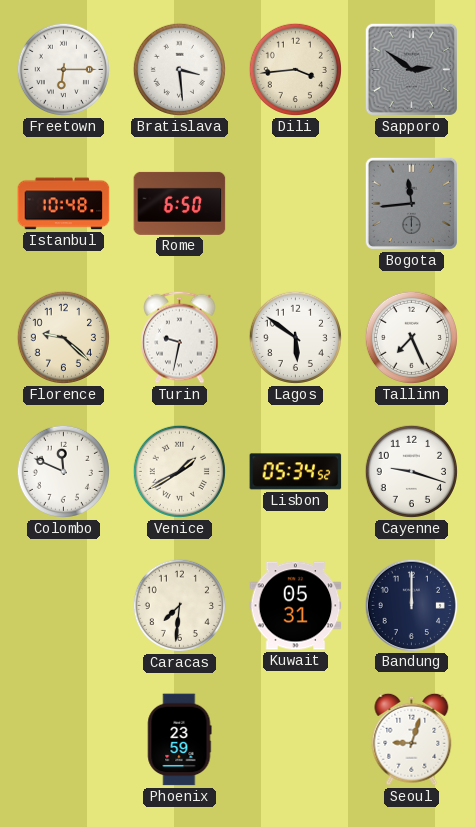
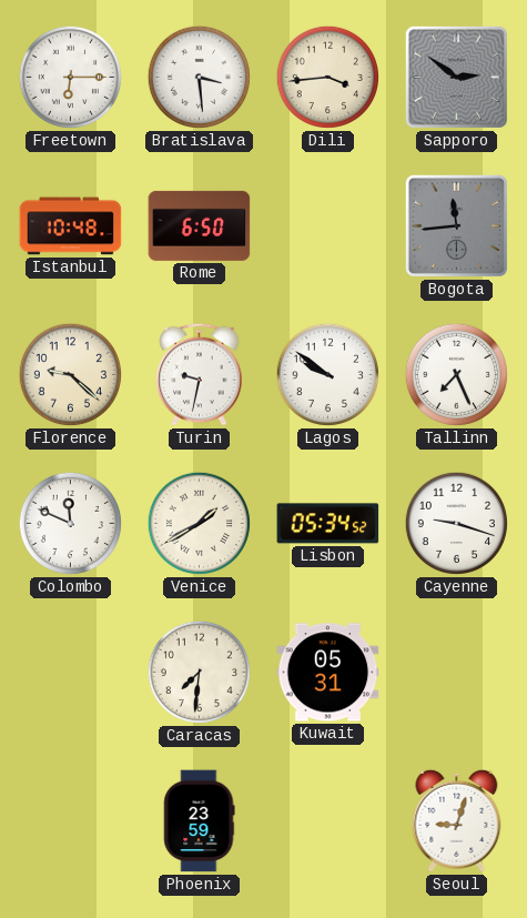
Lagos: 5:51 -> 9:51 (327, 374)
Bandung: 12:00 -> none (411, 605)
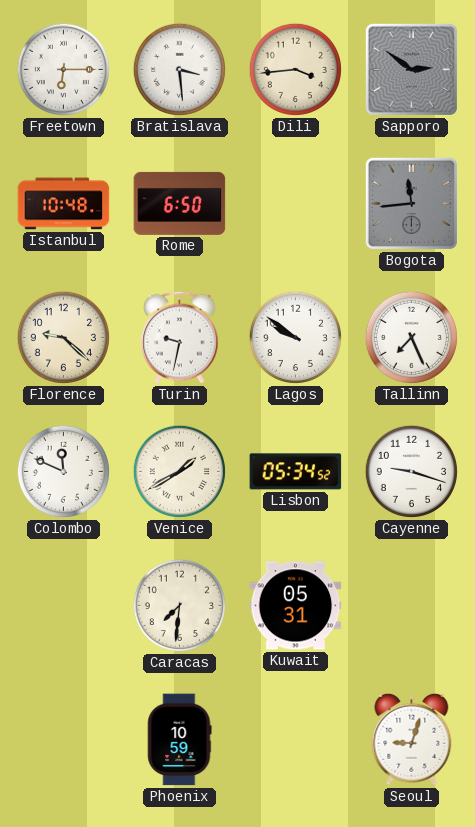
Phoenix: 23:59 -> 10:59 (179, 740)
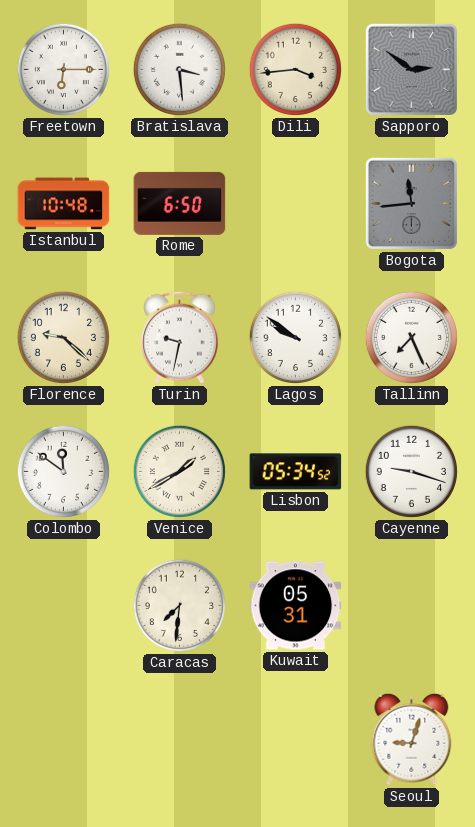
Colombo: 11:49 -> 11:51 (63, 471)
Phoenix: 10:59 -> none (179, 740)
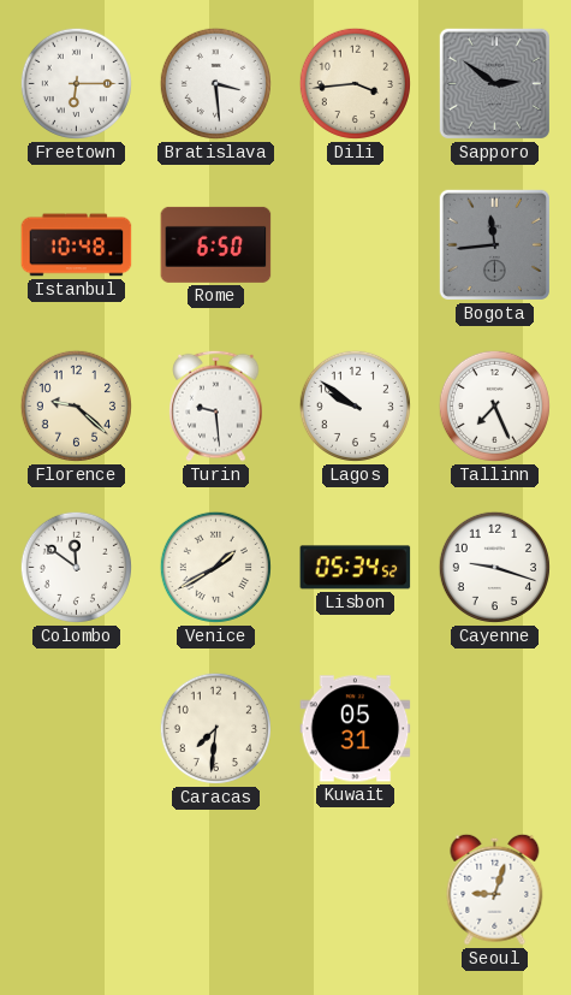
Turin: 9:32 -> 9:29 (216, 405)
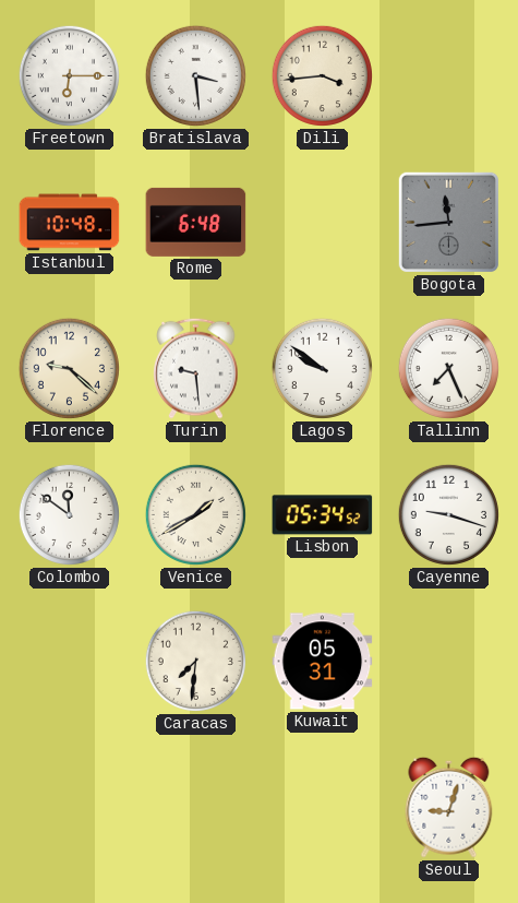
Sapporo: 2:51 -> none (494, 83)
Rome: 6:50 -> 6:48 (196, 222)
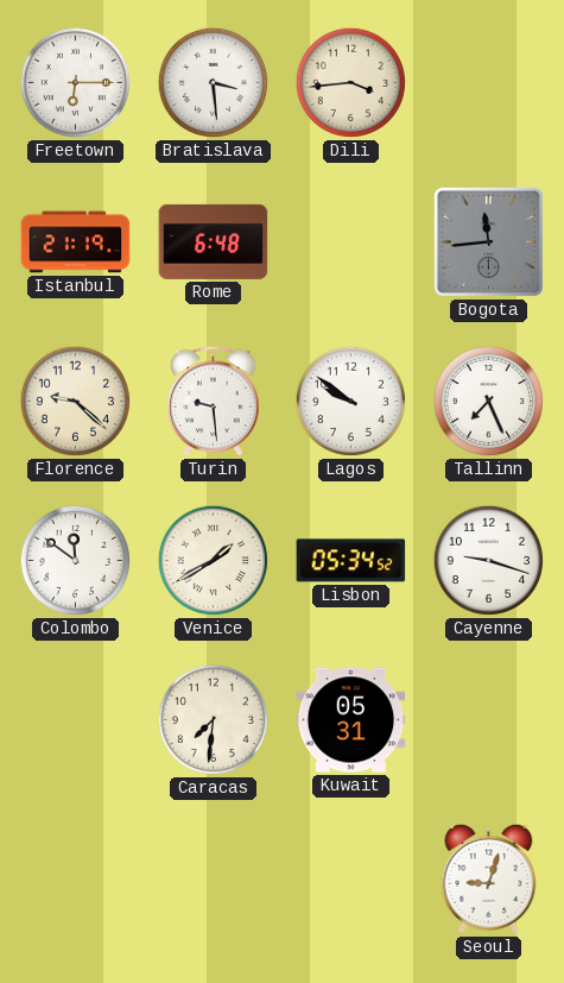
Istanbul: 10:48 -> 21:19 (76, 242)
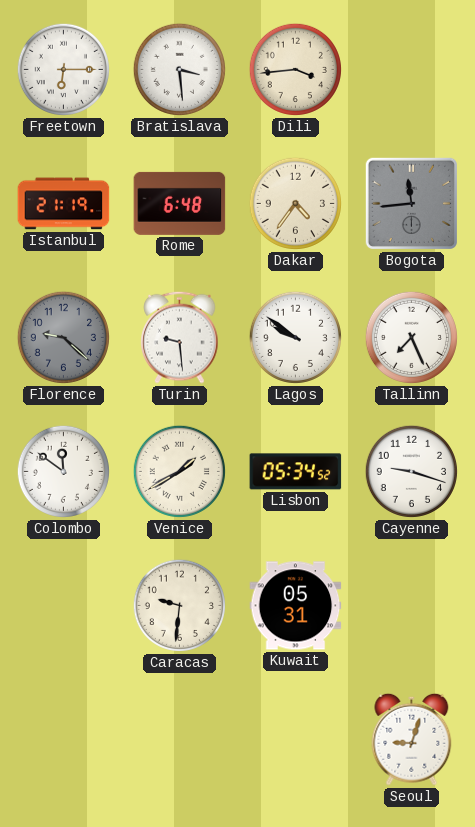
Dakar: none -> 4:36 (295, 203)
Florence dial: cream -> grey (63, 337)
Caracas: 7:31 -> 9:31 (179, 605)
